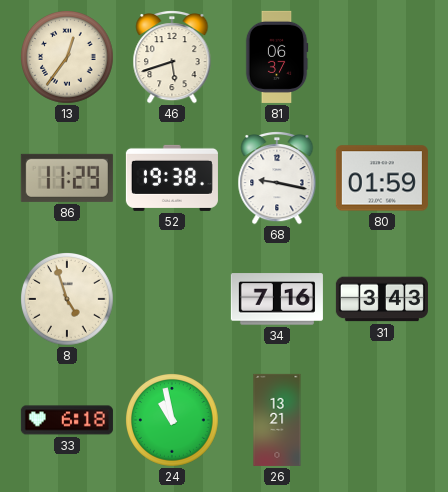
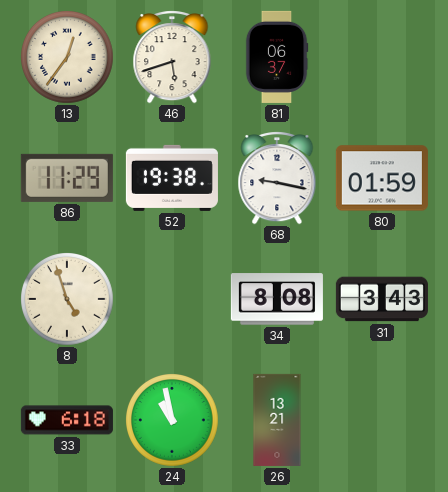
34: 7:16 -> 8:08 (277, 299)
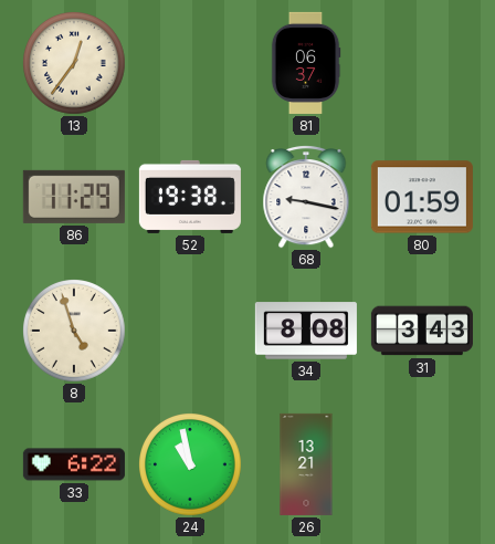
46: 5:42 -> none (172, 58)
33: 6:18 -> 6:22 (74, 464)
